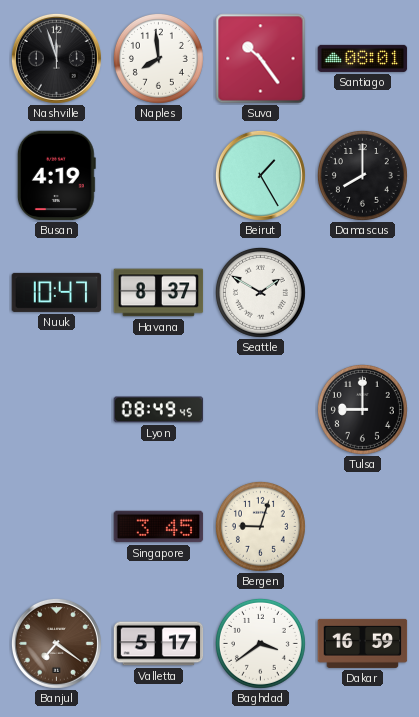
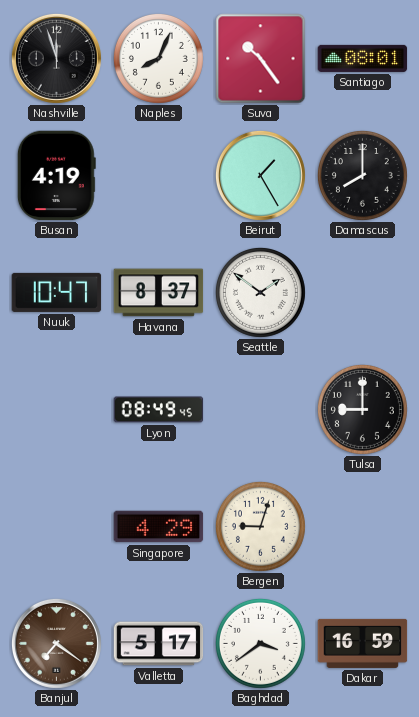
Naples: 7:59 -> 8:04 (158, 58)
Seattle: 1:50 -> 1:51 (260, 292)
Singapore: 3:45 -> 4:29 (159, 527)
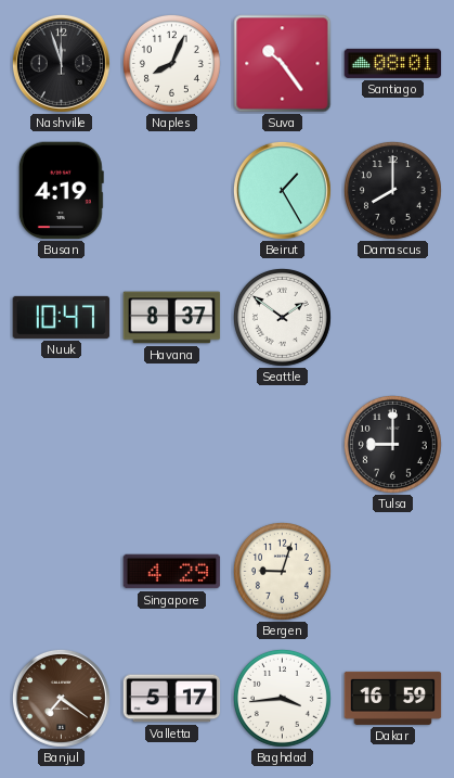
Lyon: 08:49 -> none (159, 410)
Baghdad: 3:39 -> 3:44 (282, 698)
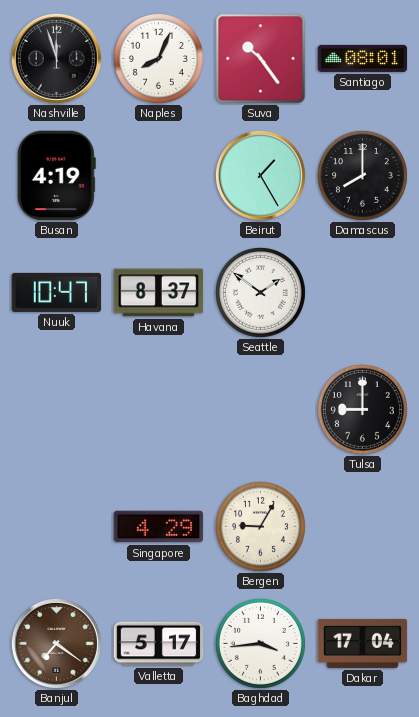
Bergen: 9:03 -> 9:05 (260, 526)
Dakar: 16:59 -> 17:04 (363, 643)
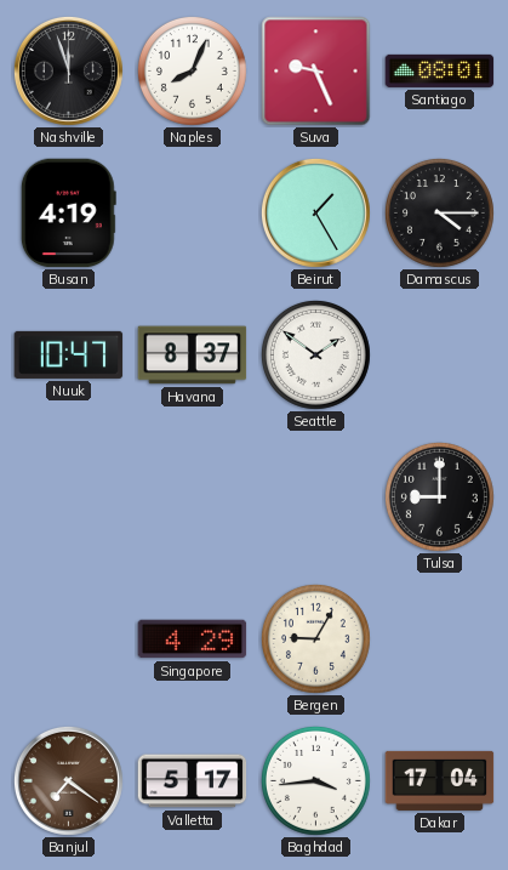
Suva: 10:24 -> 9:26 (316, 72)
Damascus: 8:00 -> 4:15 (439, 212)
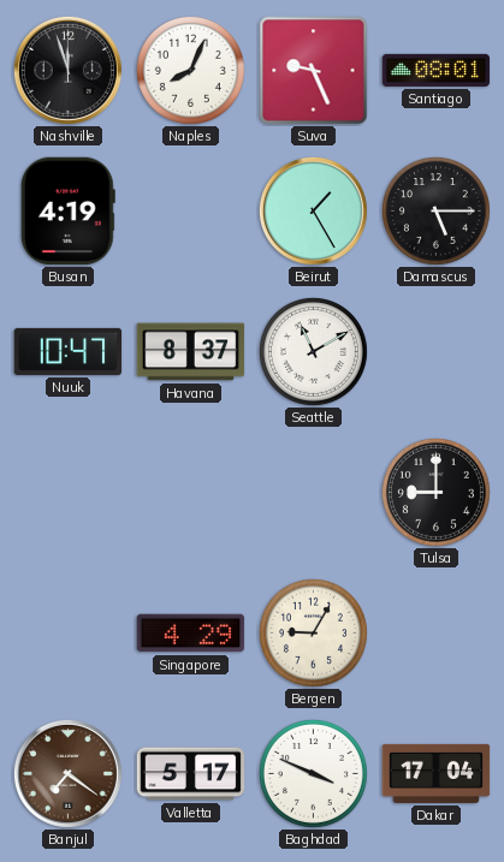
Damascus: 4:15 -> 5:15 (435, 210)
Seattle: 1:51 -> 11:10 (313, 351)
Baghdad: 3:44 -> 3:49 (313, 773)
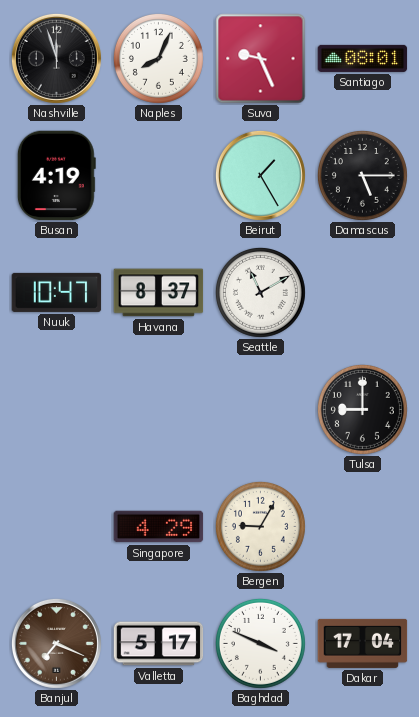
Banjul: 7:21 -> 7:19 (56, 643)
